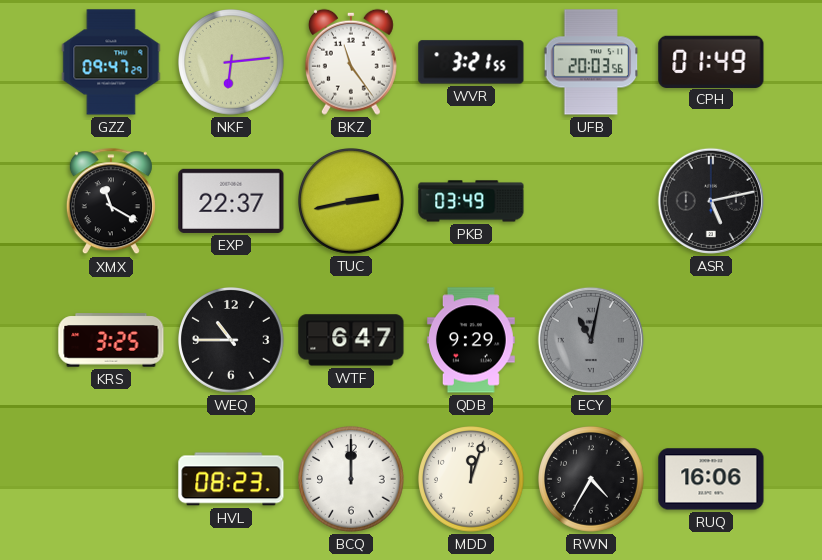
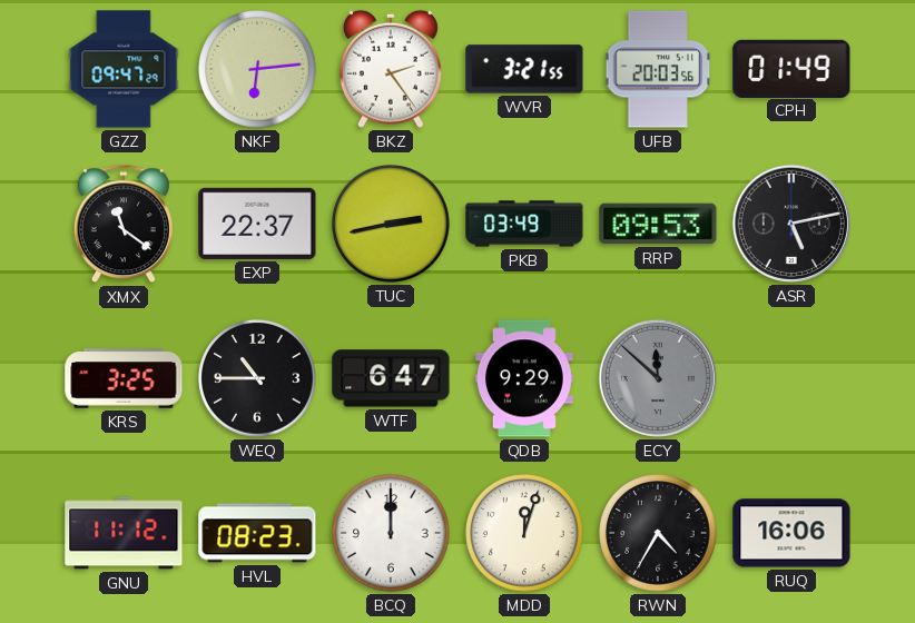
BKZ: 11:24 -> 2:24 (391, 69)
XMX: 11:20 -> 11:21 (124, 225)
RRP: none -> 09:53 (658, 224)
ECY: 11:02 -> 11:52 (658, 378)
GNU: none -> 11:12 (124, 533)
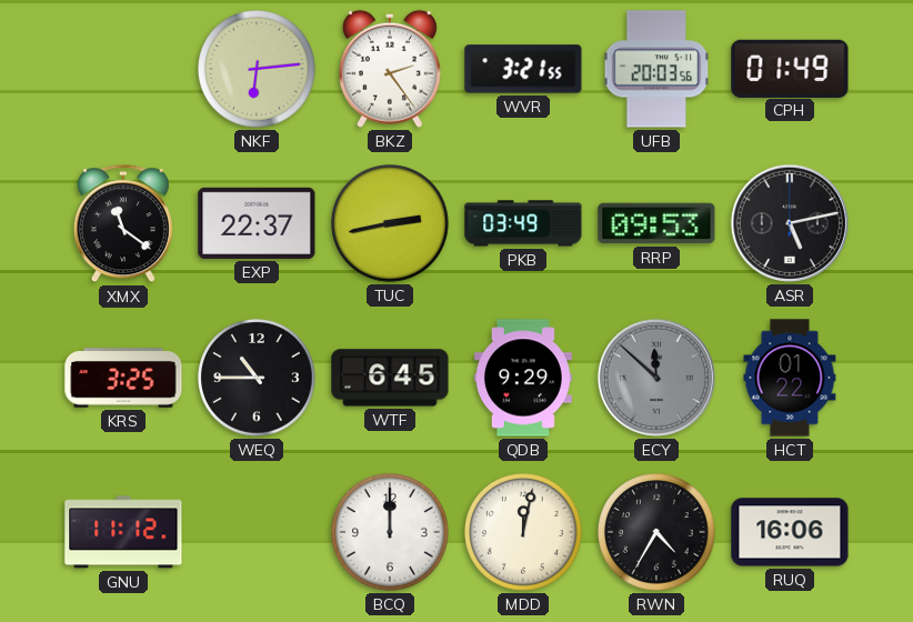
GZZ: 09:47 -> none (124, 69)
WTF: 6:47 -> 6:45 (390, 378)
HCT: none -> 01:22 (790, 378)
HVL: 08:23 -> none (257, 533)
MDD: 12:03 -> 12:02 (524, 533)
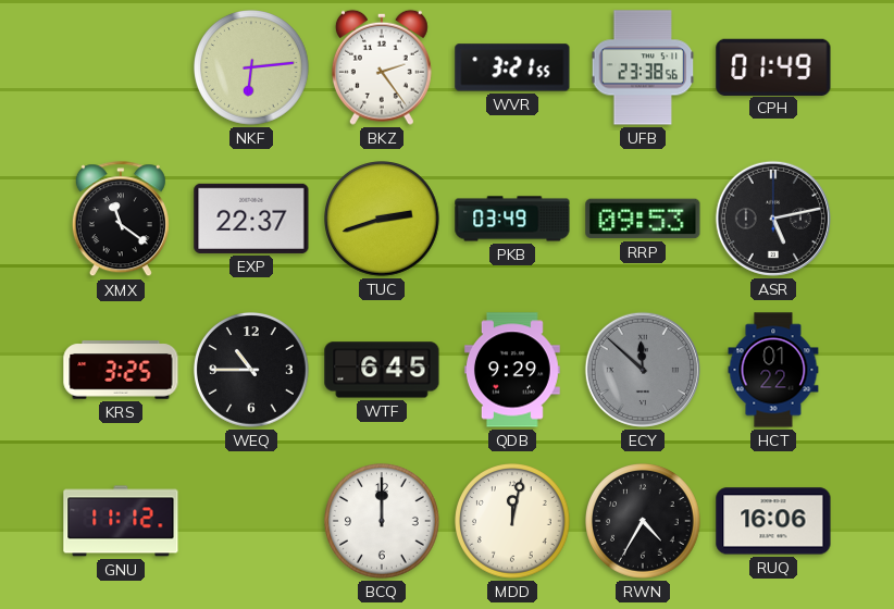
UFB: 20:03 -> 23:38 (643, 67)
TUC: 2:43 -> 2:42 (383, 220)
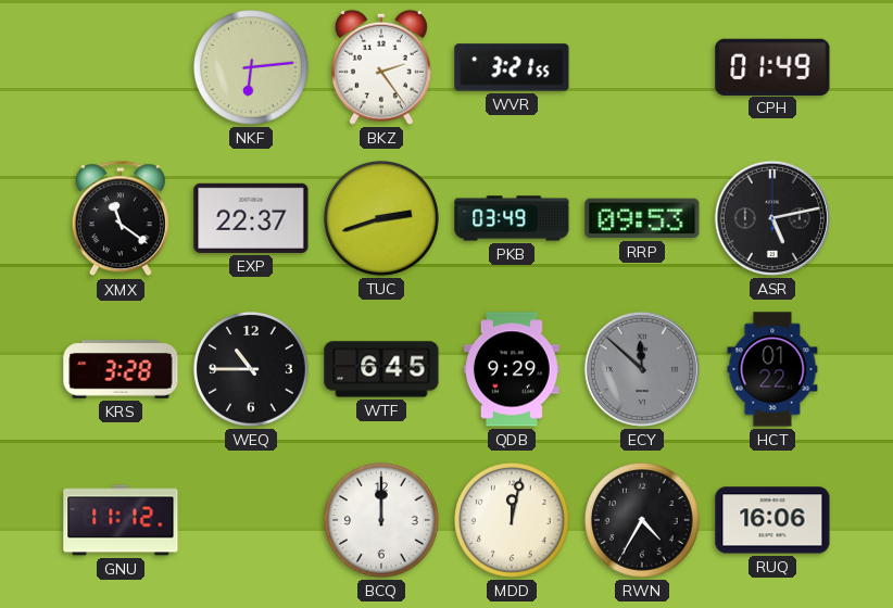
UFB: 23:38 -> none (643, 67)
KRS: 3:25 -> 3:28 (121, 369)
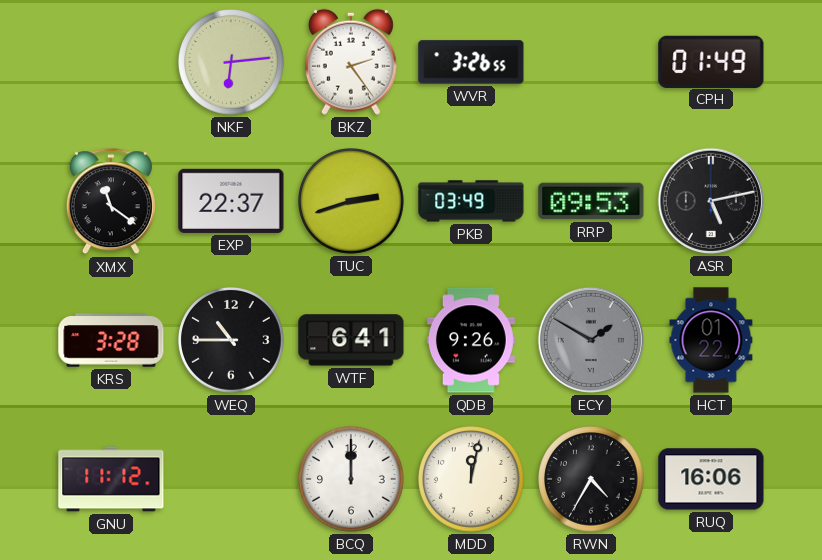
WVR: 3:21 -> 3:26 (471, 62)
WTF: 6:45 -> 6:41 (351, 340)
QDB: 9:29 -> 9:26 (471, 340)
ECY: 11:52 -> 1:50 (591, 340)
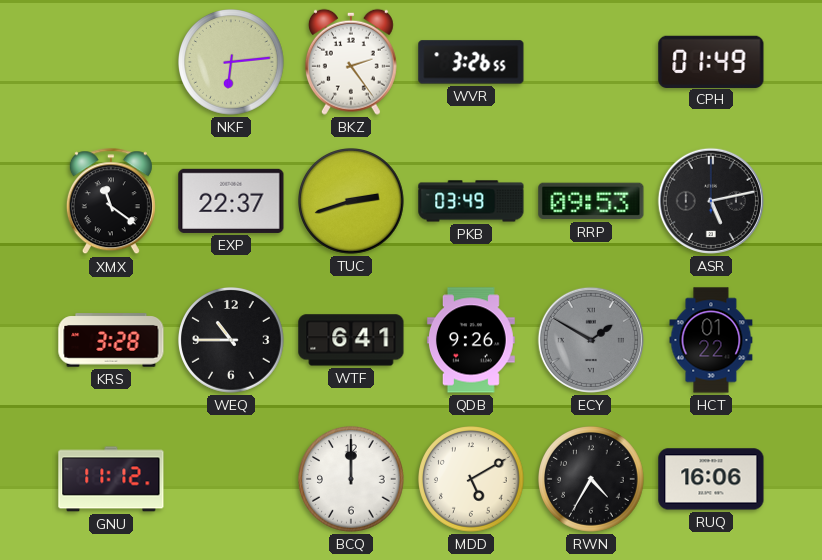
MDD: 12:02 -> 5:10 (472, 480)
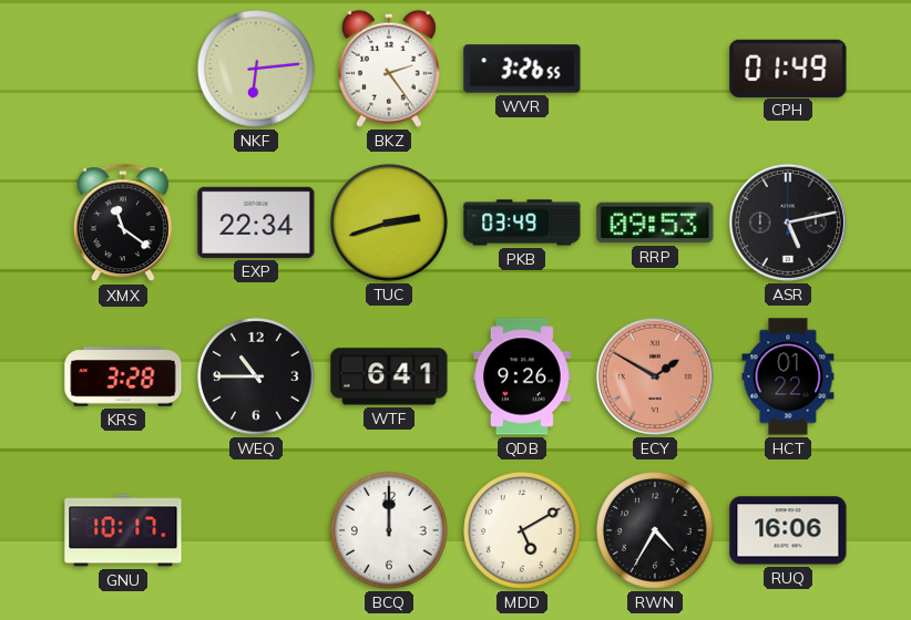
EXP: 22:37 -> 22:34 (256, 223)
ECY dial: grey -> salmon (655, 376)
GNU: 11:12 -> 10:17 (123, 530)
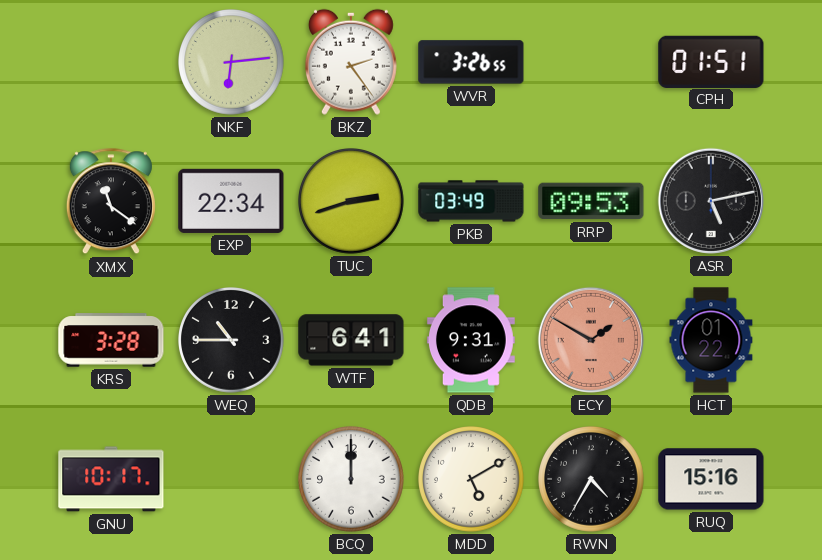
CPH: 01:49 -> 01:51 (711, 61)
QDB: 9:26 -> 9:31 (471, 340)
RUQ: 16:06 -> 15:16 (711, 479)
